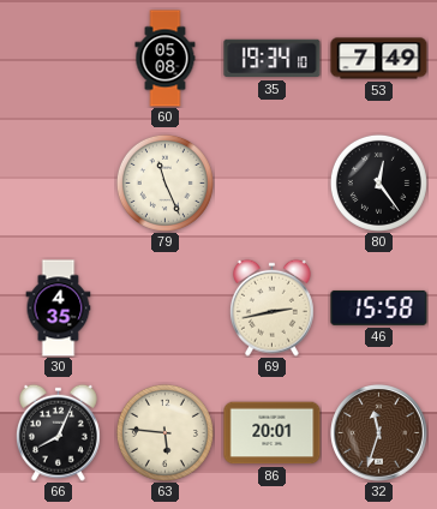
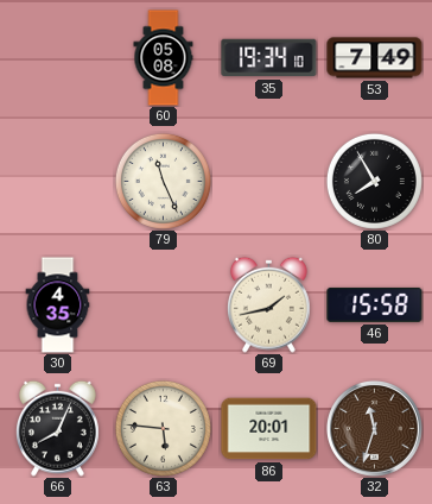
80: 12:24 -> 7:55 (374, 181)
69: 2:43 -> 1:43 (268, 304)
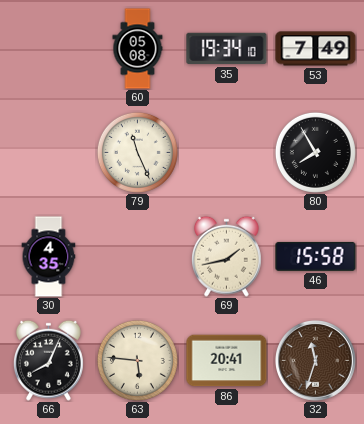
86: 20:01 -> 20:41 (227, 361)
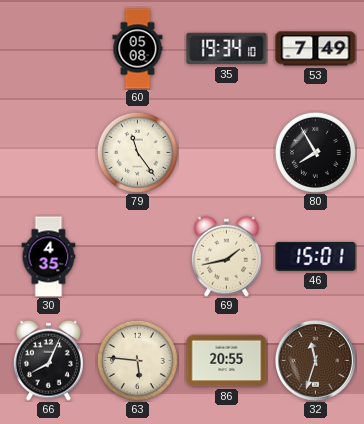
79: 11:26 -> 11:24 (137, 152)
46: 15:58 -> 15:01 (316, 256)
86: 20:41 -> 20:55 (227, 361)
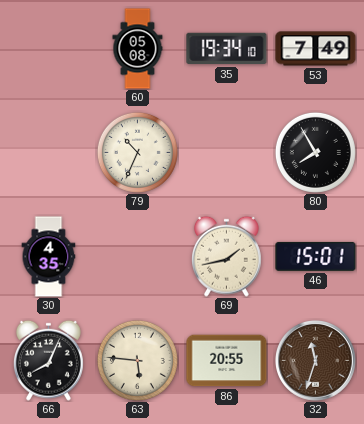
79: 11:24 -> 10:34 (137, 152)
